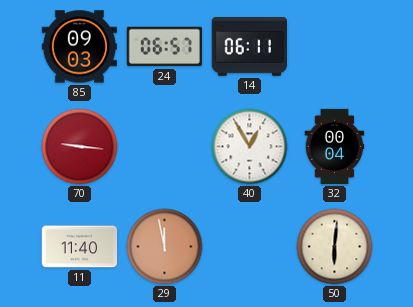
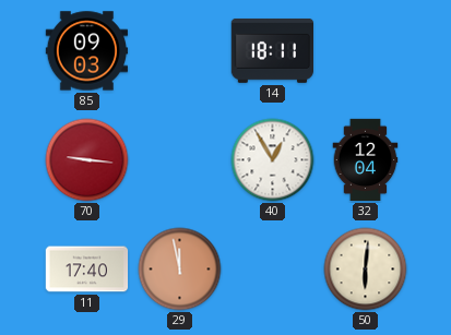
24: 06:57 -> none (164, 47)
14: 06:11 -> 18:11 (272, 50)
32: 00:04 -> 12:04 (366, 160)
11: 11:40 -> 17:40 (87, 270)
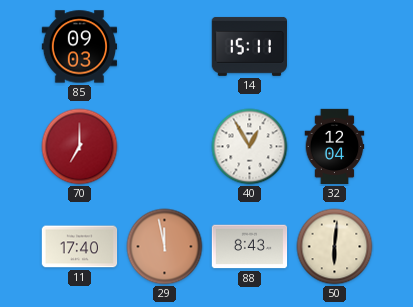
14: 18:11 -> 15:11 (249, 46)
70: 9:16 -> 7:00 (80, 147)
88: none -> 8:43 (250, 247)
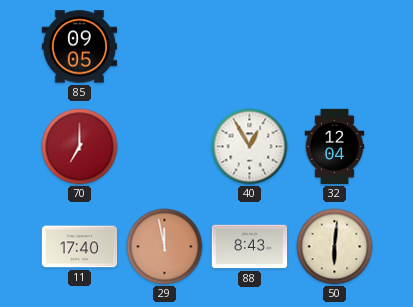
85: 09:03 -> 09:05 (80, 47)
14: 15:11 -> none (249, 46)
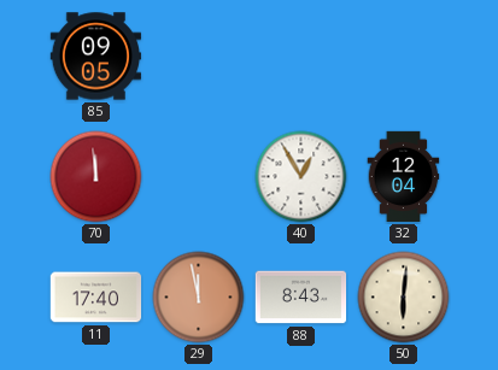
70: 7:00 -> 11:59 (96, 177)
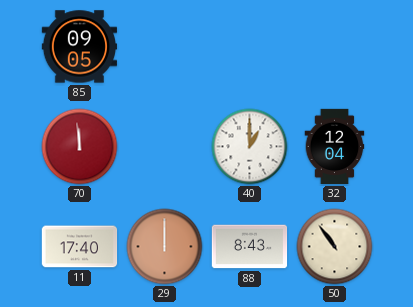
40: 12:55 -> 1:00 (250, 147)
29: 11:58 -> 12:00 (165, 247)
50: 6:01 -> 10:54 (335, 247)
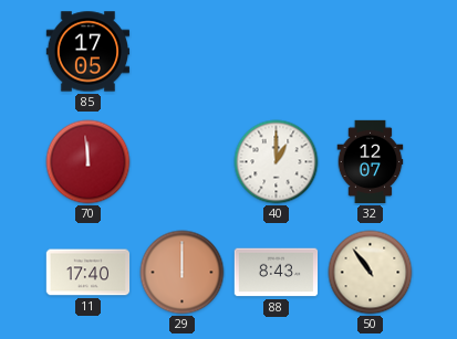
85: 09:05 -> 17:05 (89, 52)
32: 12:04 -> 12:07 (371, 162)
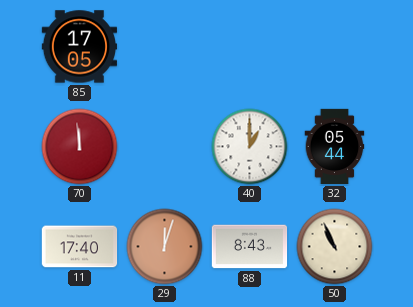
32: 12:07 -> 05:44 (335, 147)
29: 12:00 -> 12:03 (165, 247)
50: 10:54 -> 10:56 (335, 247)
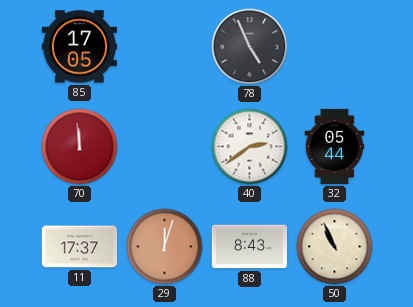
78: none -> 4:56 (250, 47)
40: 1:00 -> 2:39 (250, 147)
11: 17:40 -> 17:37 (80, 247)
